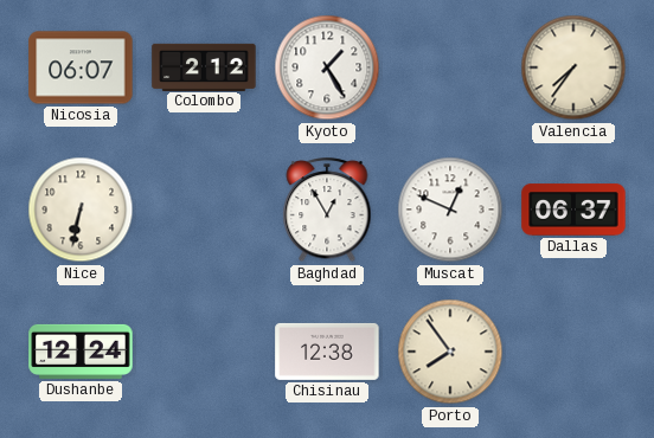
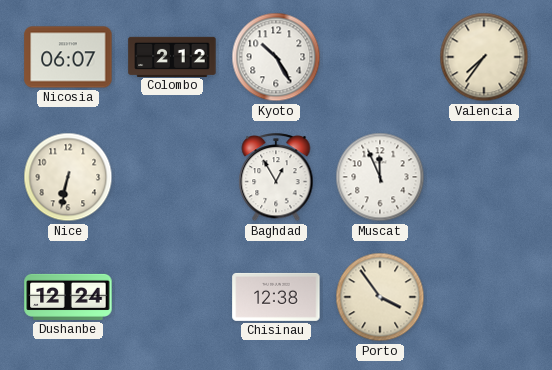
Kyoto: 1:25 -> 10:25 (276, 57)
Muscat: 12:49 -> 11:56 (380, 177)
Dallas: 06:37 -> none (573, 210)
Porto: 7:54 -> 3:54 (380, 297)
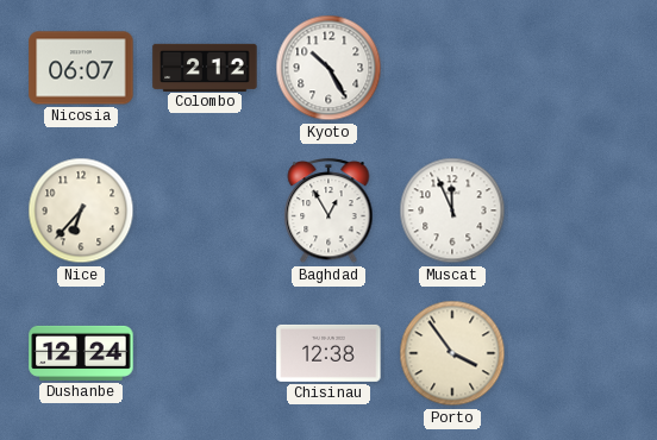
Valencia: 7:36 -> none (484, 57)
Nice: 6:32 -> 6:37 (81, 210)
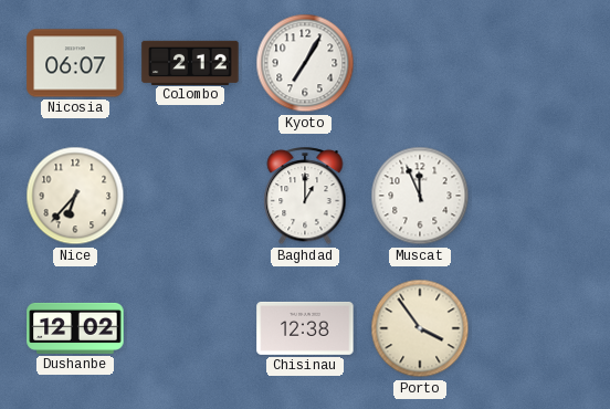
Kyoto: 10:25 -> 7:05 (305, 63)
Baghdad: 12:55 -> 1:00 (305, 197)
Dushanbe: 12:24 -> 12:02 (75, 328)
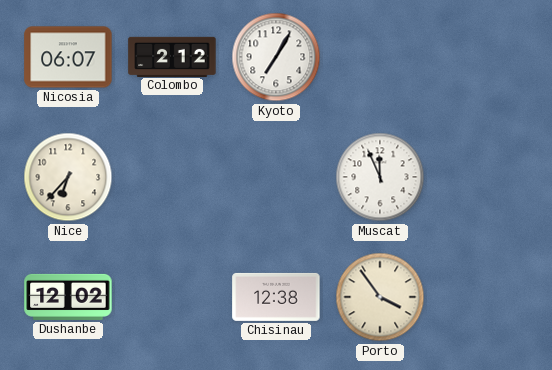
Baghdad: 1:00 -> none (305, 197)
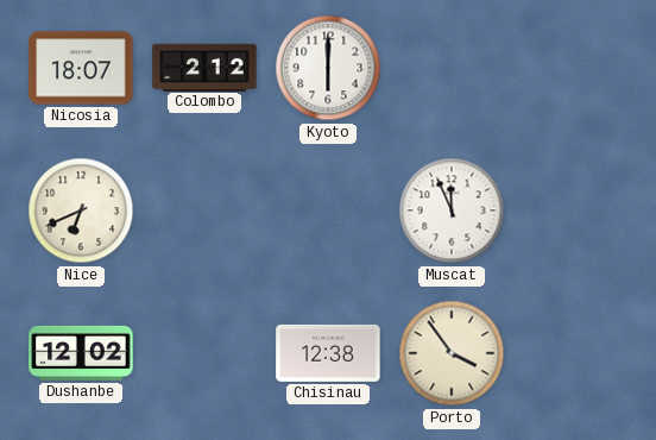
Nicosia: 06:07 -> 18:07 (81, 68)
Kyoto: 7:05 -> 6:00 (328, 68)
Nice: 6:37 -> 6:41 (81, 210)
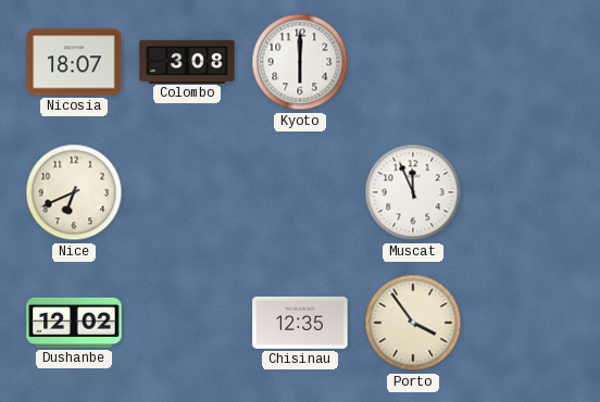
Colombo: 2:12 -> 3:08 (187, 61)
Chisinau: 12:38 -> 12:35 (300, 323)
